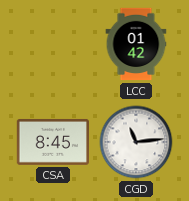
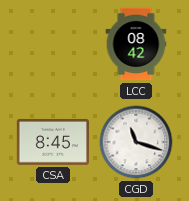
LCC: 01:42 -> 08:42 (136, 44)
CGD: 11:14 -> 11:18 (136, 142)
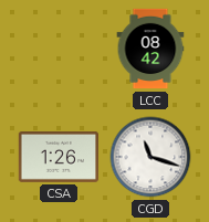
CSA: 8:45 -> 1:26 (58, 157)
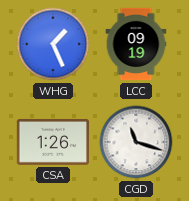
WHG: none -> 1:26 (53, 44)
LCC: 08:42 -> 09:19 (136, 44)
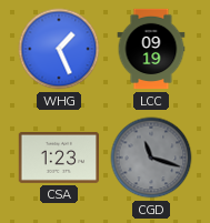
CSA: 1:26 -> 1:23 (58, 158)
CGD dial: white -> grey (151, 158)
